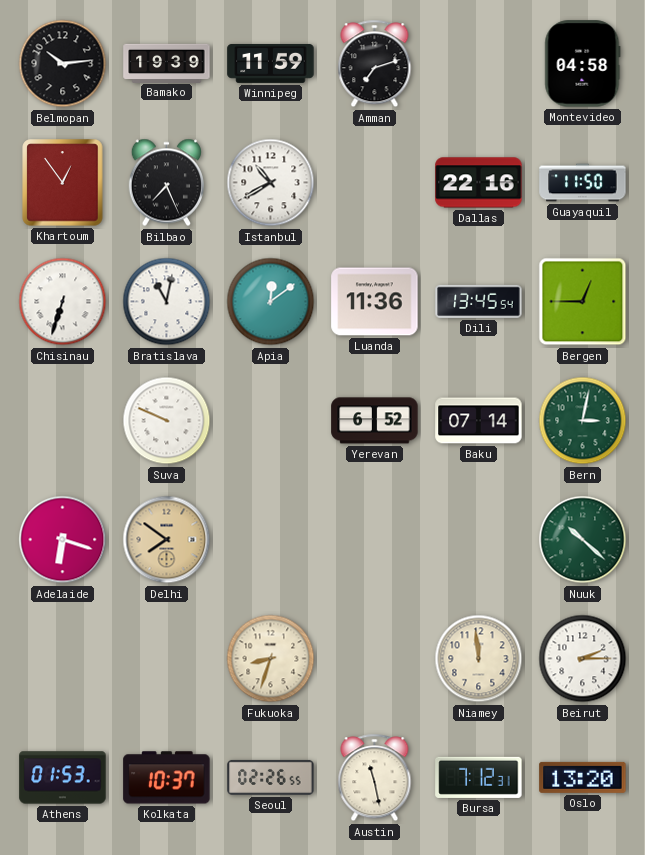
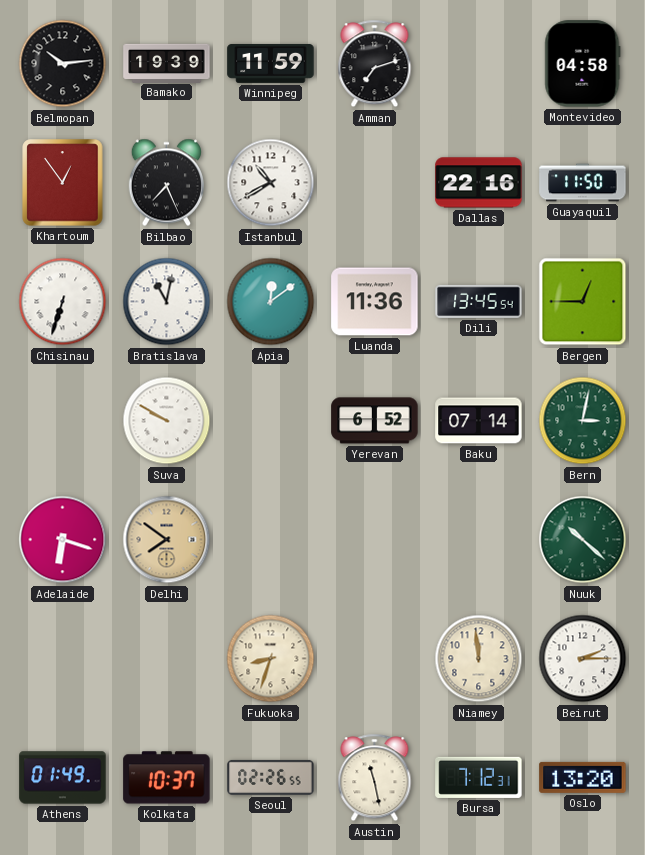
Suva: 9:49 -> 9:50 (167, 421)
Athens: 01:53 -> 01:49 (63, 778)
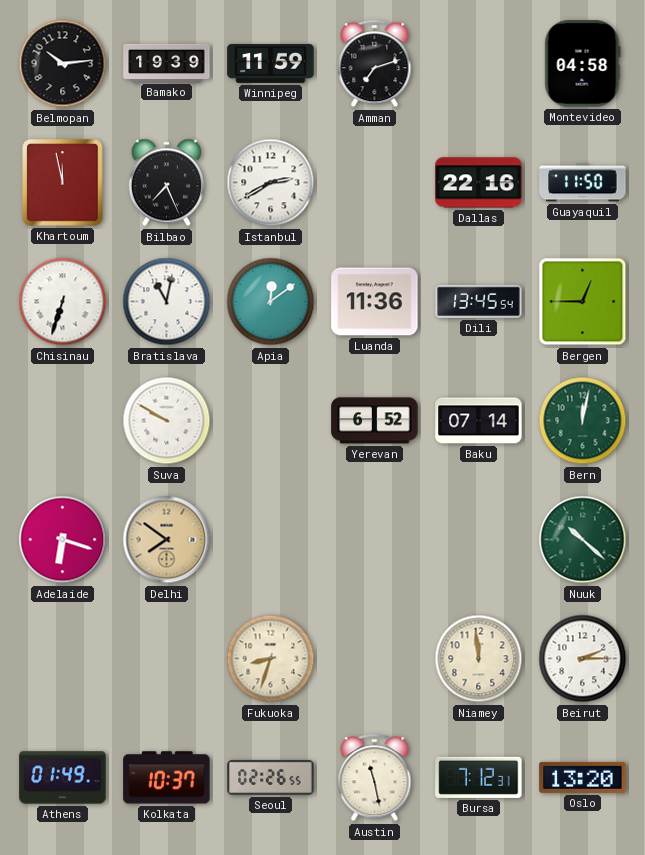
Khartoum: 12:54 -> 11:58 (63, 183)
Istanbul: 10:40 -> 2:40 (271, 183)
Bern: 3:02 -> 12:02 (583, 421)
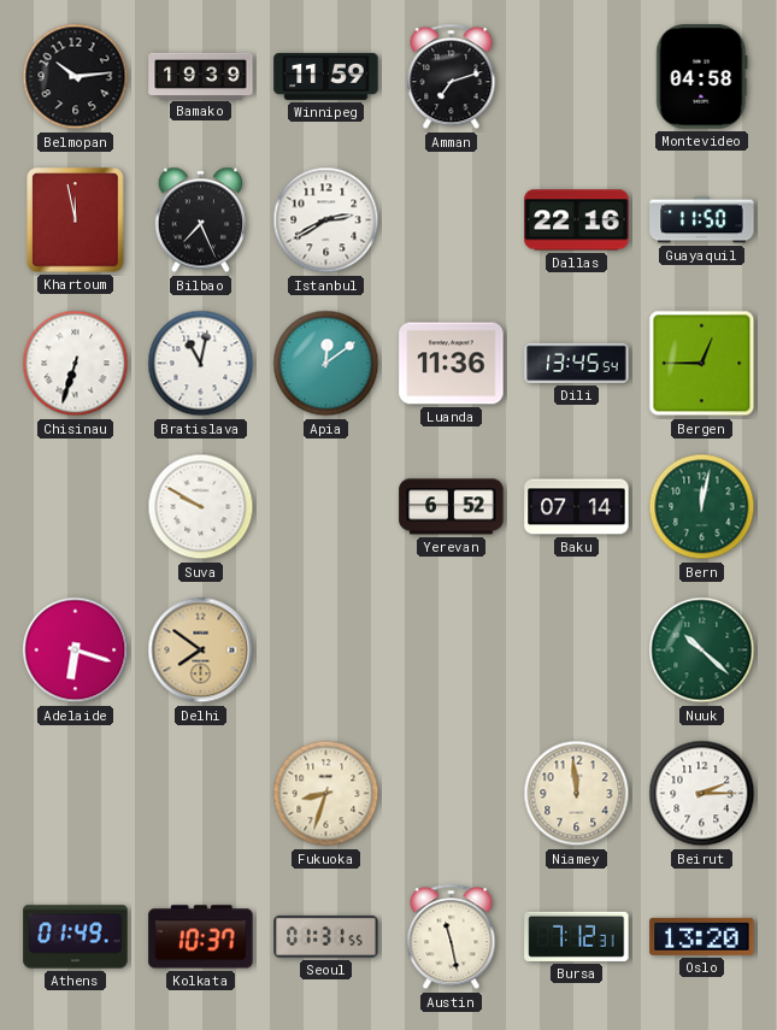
Seoul: 02:26 -> 01:31 (326, 936)
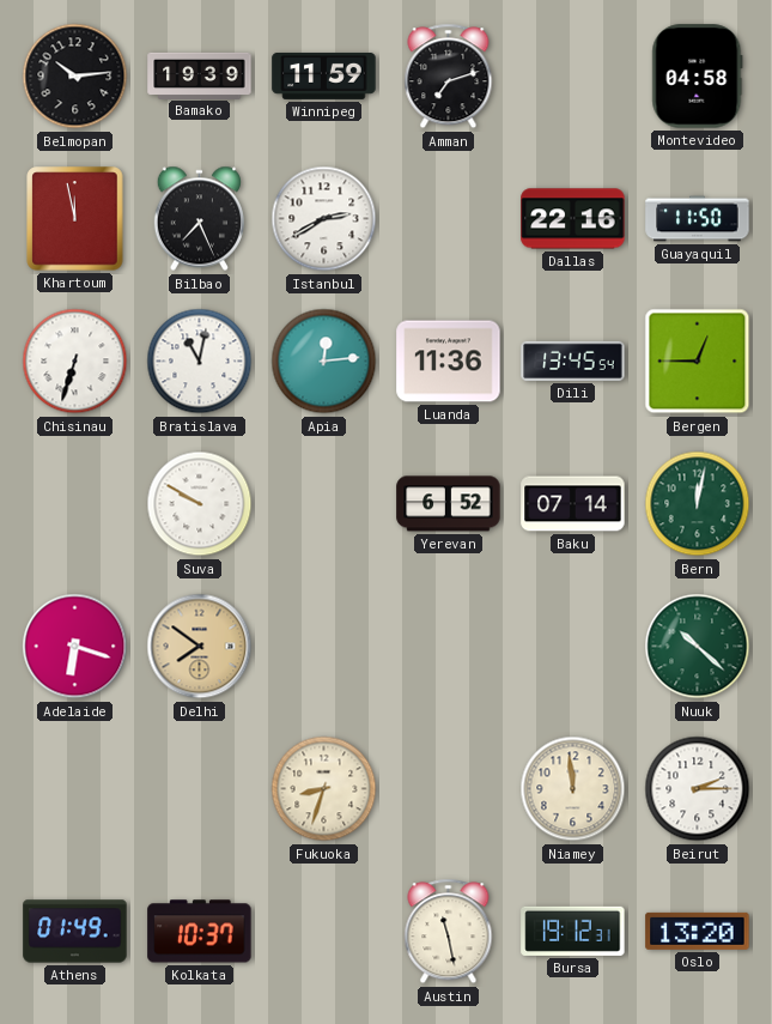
Apia: 12:09 -> 12:14 (324, 362)
Seoul: 01:31 -> none (326, 936)
Bursa: 7:12 -> 19:12 (573, 931)
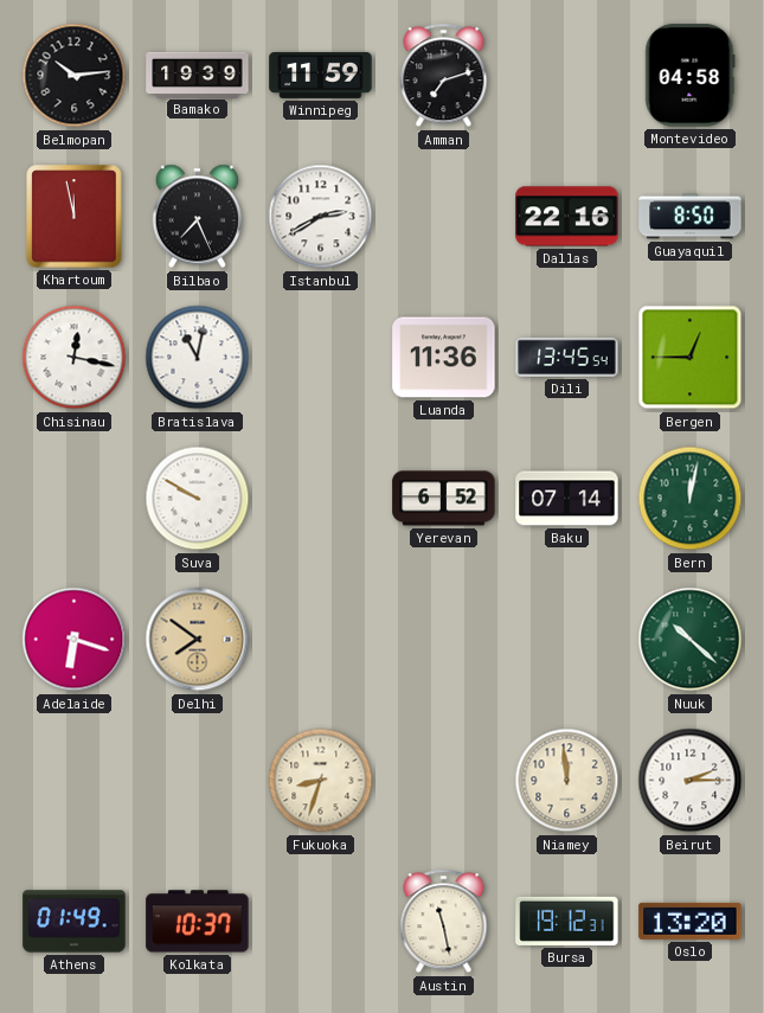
Guayaquil: 11:50 -> 8:50 (691, 217)
Chisinau: 6:33 -> 12:17 (75, 358)
Apia: 12:14 -> none (324, 362)
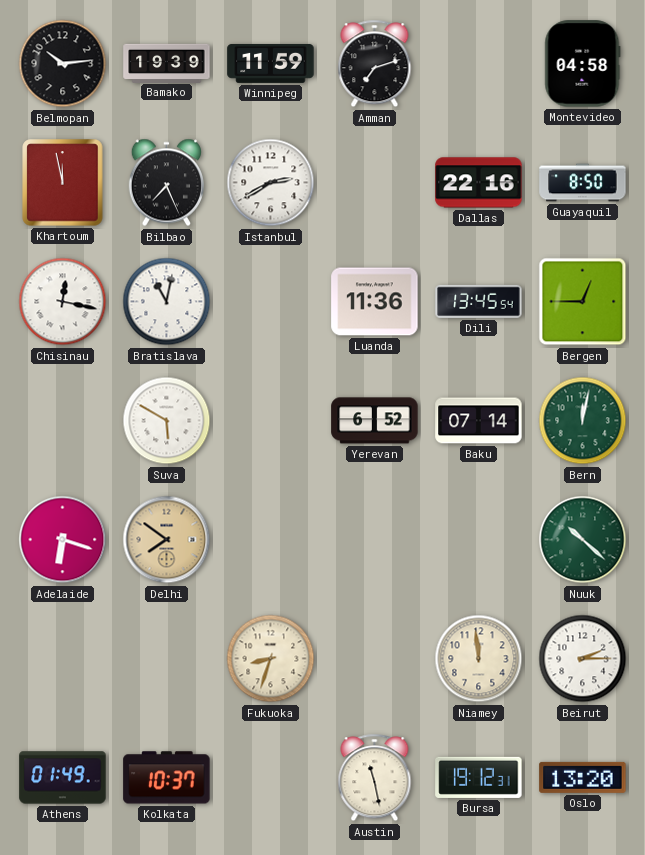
Suva: 9:50 -> 5:50 (167, 421)
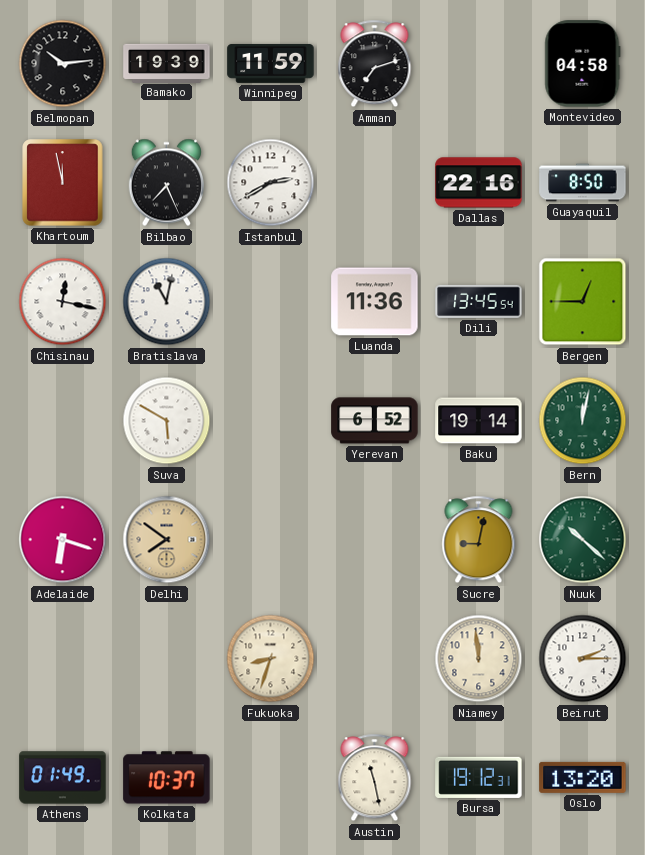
Baku: 07:14 -> 19:14 (479, 421)
Sucre: none -> 9:02 (479, 540)
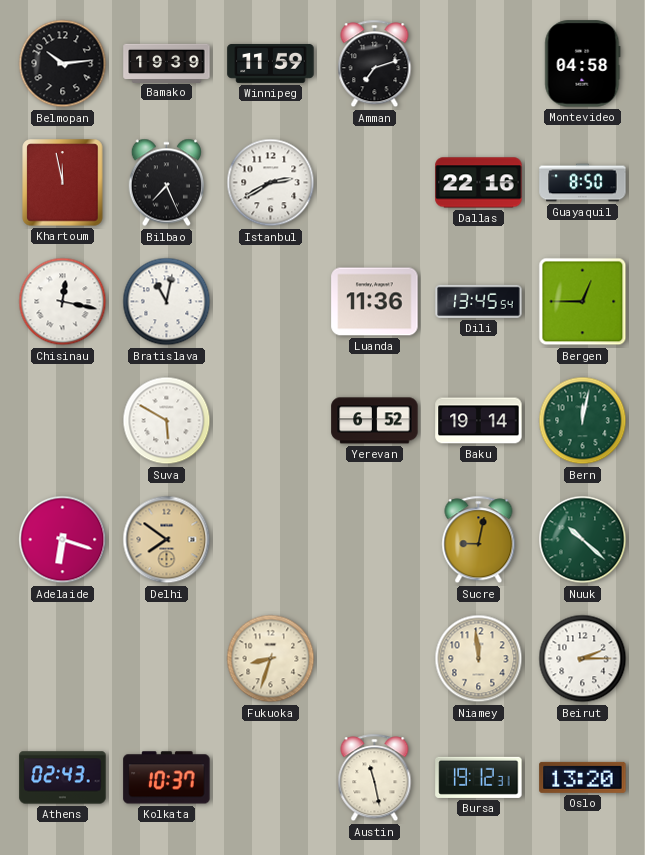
Athens: 01:49 -> 02:43 (63, 778)
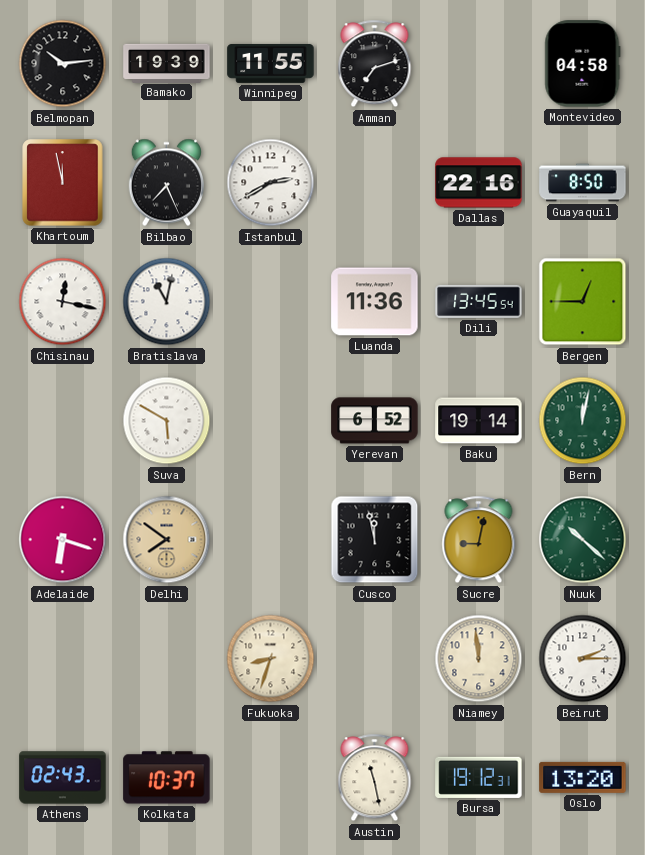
Winnipeg: 11:59 -> 11:55 (271, 63)
Cusco: none -> 11:58 (375, 540)
